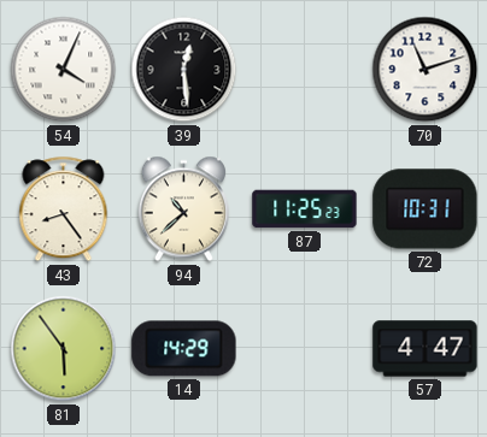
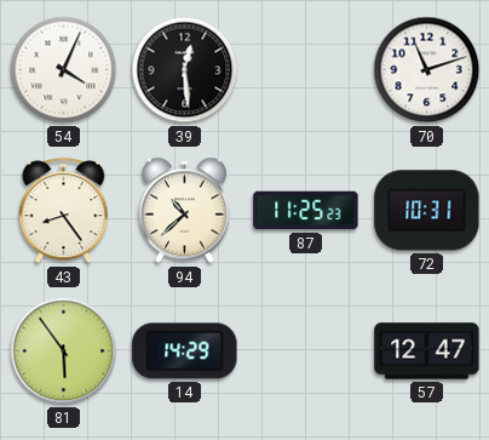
57: 4:47 -> 12:47 (427, 352)
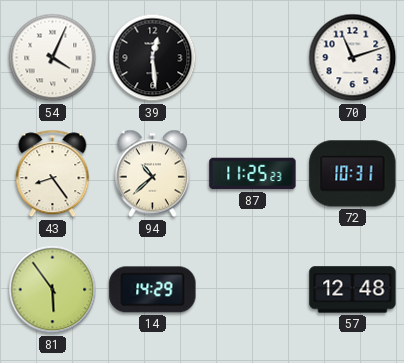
57: 12:47 -> 12:48 (353, 290)
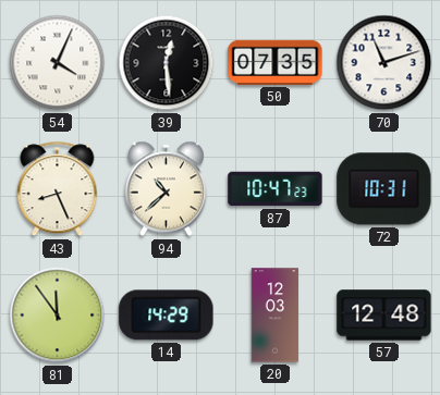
50: none -> 07:35 (276, 62)
43: 8:24 -> 8:26 (58, 189)
87: 11:25 -> 10:47 (276, 189)
81: 5:54 -> 11:54 (58, 316)
20: none -> 12:03 (276, 316)
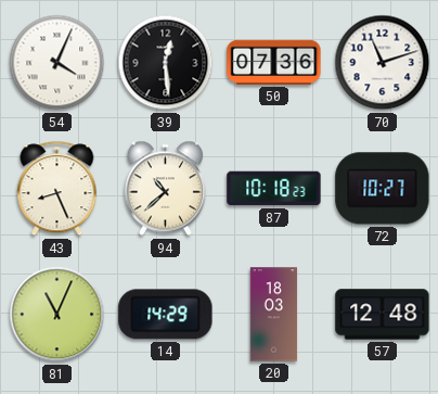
50: 07:35 -> 07:36 (274, 62)
87: 10:47 -> 10:18 (274, 189)
72: 10:31 -> 10:27 (383, 189)
81: 11:54 -> 11:04 (57, 315)
20: 12:03 -> 18:03 (274, 315)
